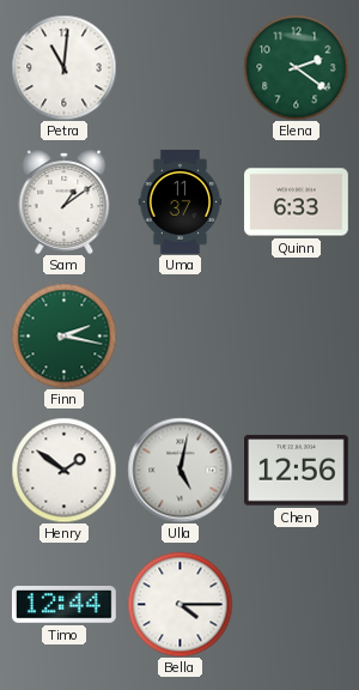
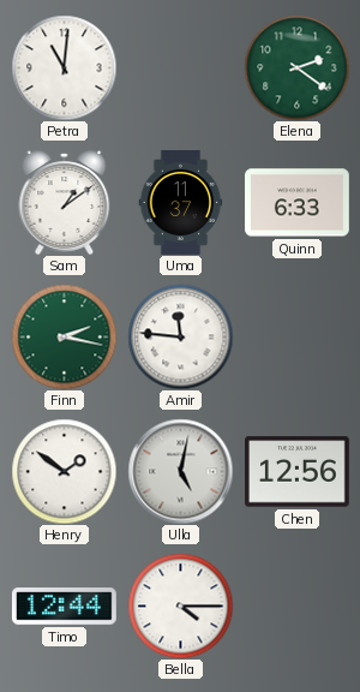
Amir: none -> 11:46 (180, 336)
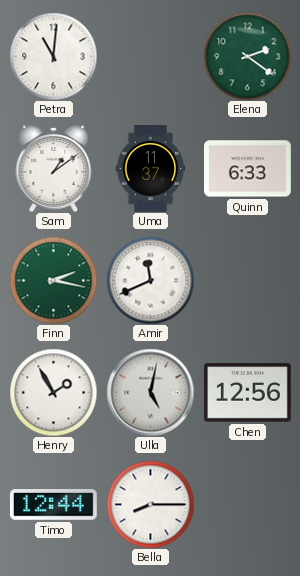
Amir: 11:46 -> 11:41 (150, 280)
Henry: 1:51 -> 1:55 (53, 392)
Bella: 4:15 -> 8:15 (150, 504)
